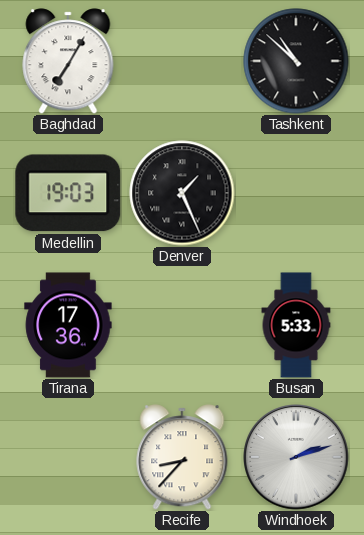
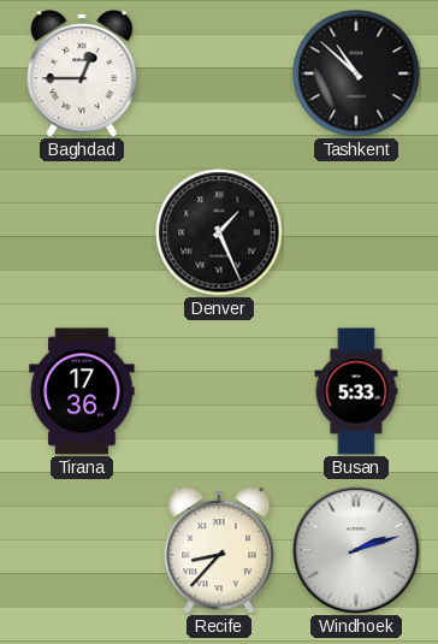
Baghdad: 7:05 -> 12:45 (82, 73)
Medellin: 19:03 -> none (68, 193)
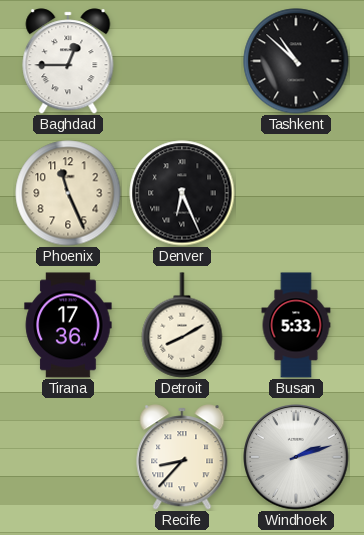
Phoenix: none -> 11:26 (68, 193)
Denver: 1:26 -> 6:26 (182, 193)
Detroit: none -> 8:10 (182, 325)
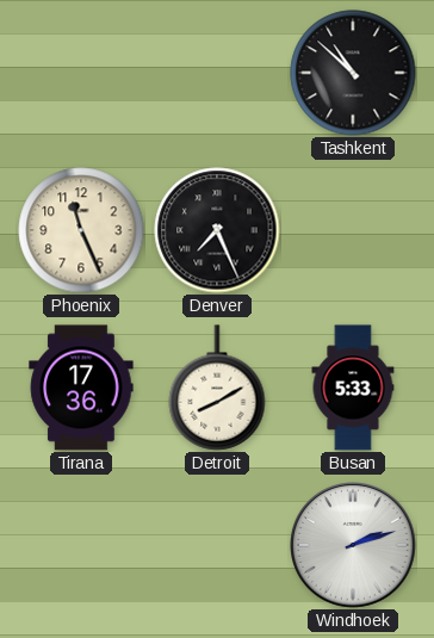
Baghdad: 12:45 -> none (68, 61)
Denver: 6:26 -> 7:26 (217, 230)
Recife: 8:37 -> none (182, 457)
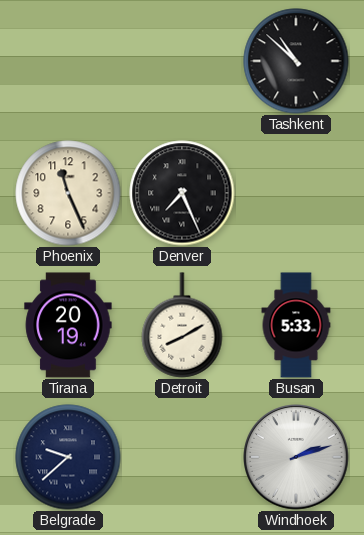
Tirana: 17:36 -> 20:19 (68, 325)
Belgrade: none -> 9:38 (68, 457)
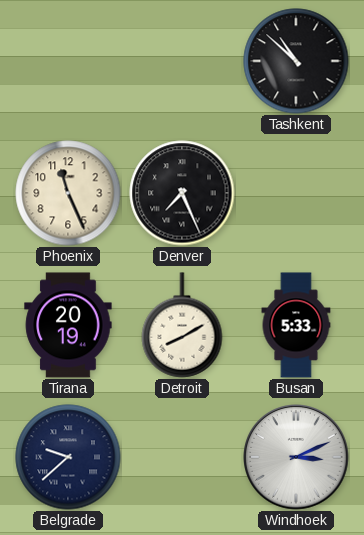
Windhoek: 2:12 -> 3:11 (297, 458)
